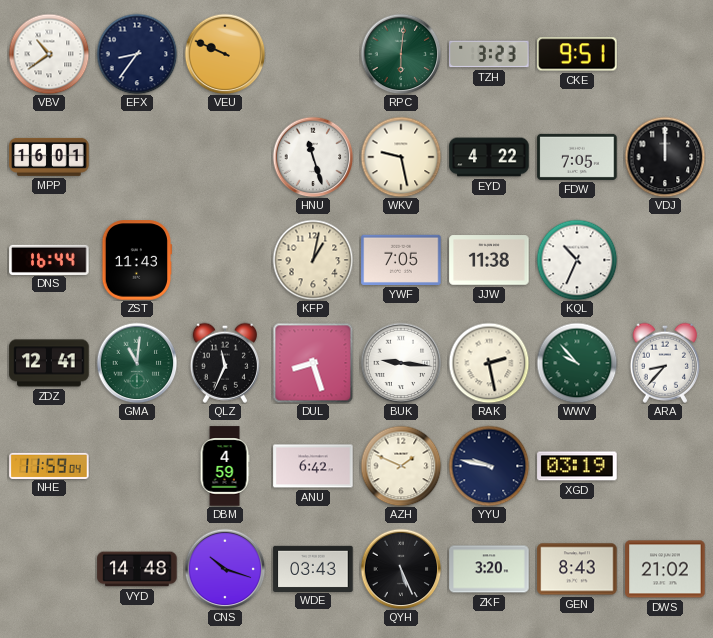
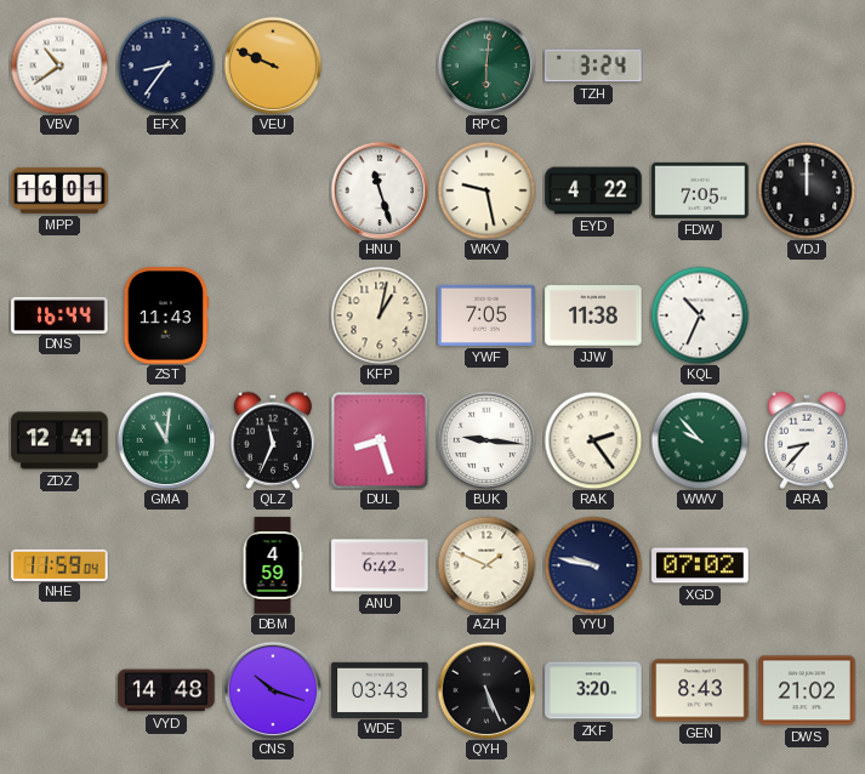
TZH: 3:23 -> 3:24 (593, 66)
CKE: 9:51 -> none (577, 54)
RAK: 2:28 -> 2:24 (593, 440)
XGD: 03:19 -> 07:02 (700, 565)
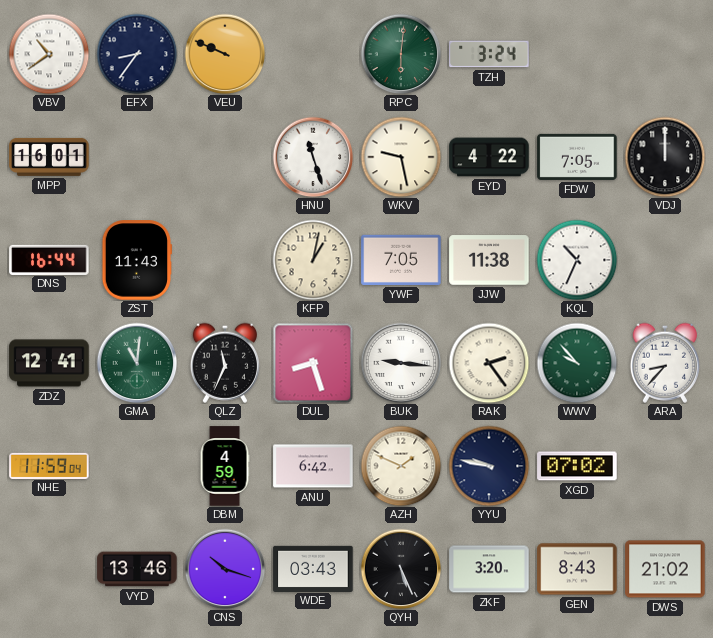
VYD: 14:48 -> 13:46 (137, 569)
